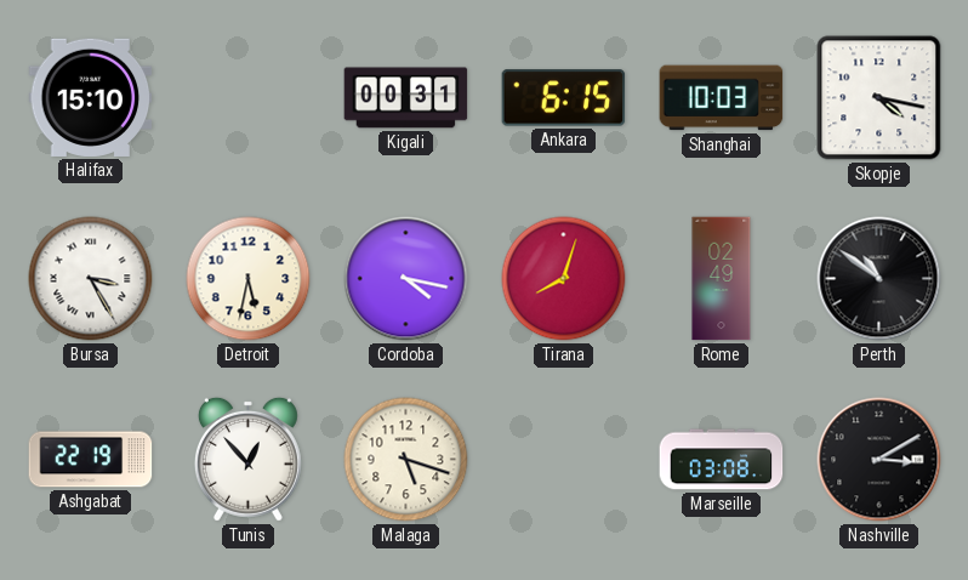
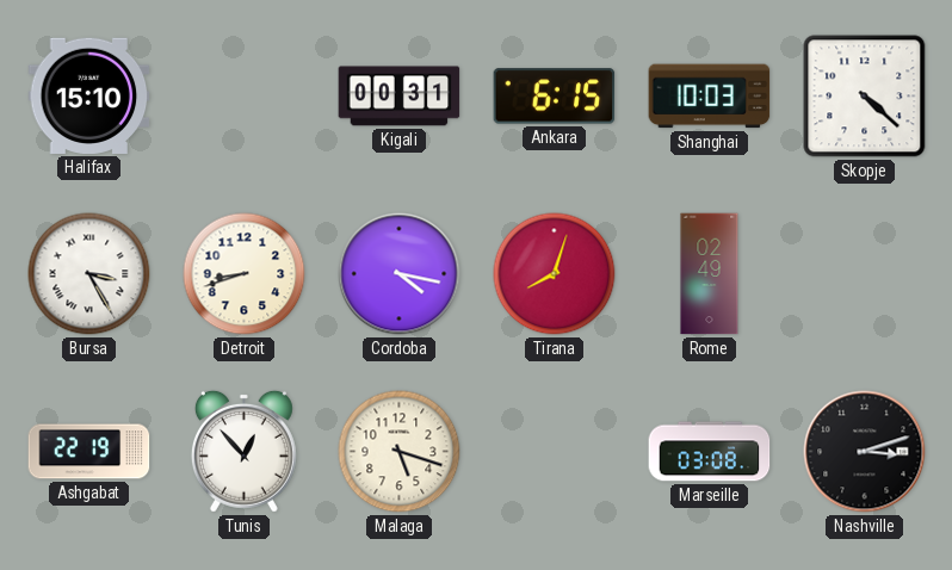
Skopje: 4:17 -> 4:22 (865, 97)
Detroit: 5:32 -> 8:42 (245, 274)
Perth: 10:51 -> none (879, 279)
Nashville: 3:10 -> 3:12 (865, 452)
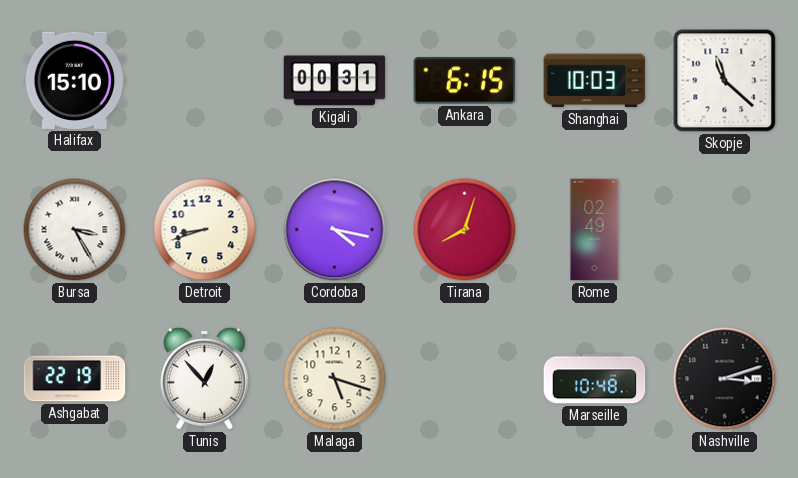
Skopje: 4:22 -> 11:22 (725, 81)
Marseille: 03:08 -> 10:48 (595, 379)
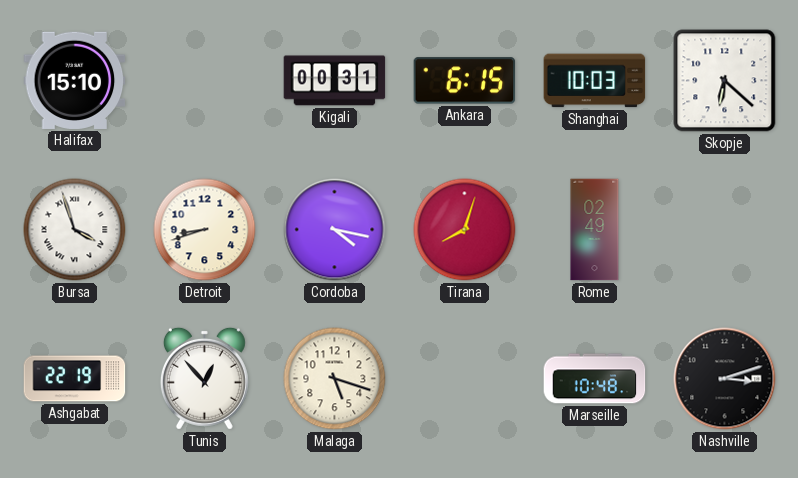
Skopje: 11:22 -> 6:22 (725, 81)
Bursa: 3:25 -> 3:57 (75, 230)
